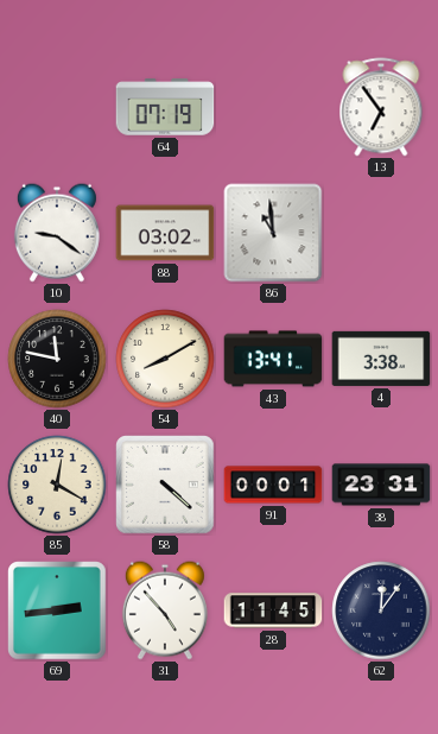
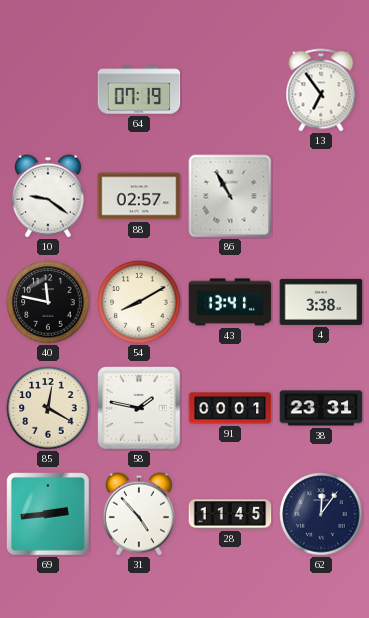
88: 03:02 -> 02:57 (139, 196)
86: 10:59 -> 10:55 (230, 196)
58: 4:22 -> 1:47 (139, 408)
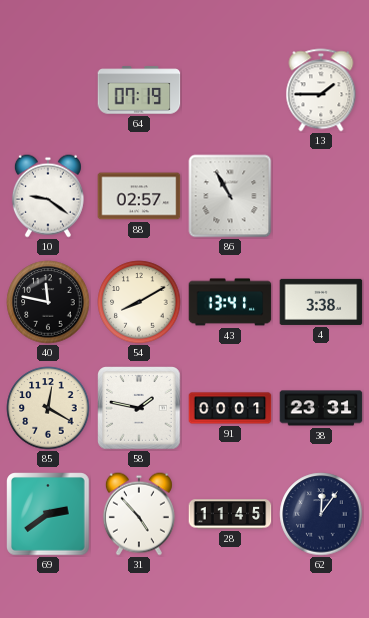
13: 6:54 -> 1:45 (321, 90)
69: 2:44 -> 2:39 (48, 514)
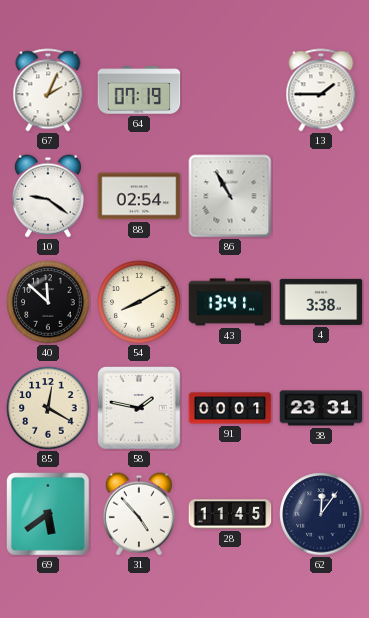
67: none -> 2:04 (48, 90)
88: 02:57 -> 02:54 (139, 196)
40: 11:47 -> 11:52 (48, 302)
69: 2:39 -> 5:39 (48, 514)
